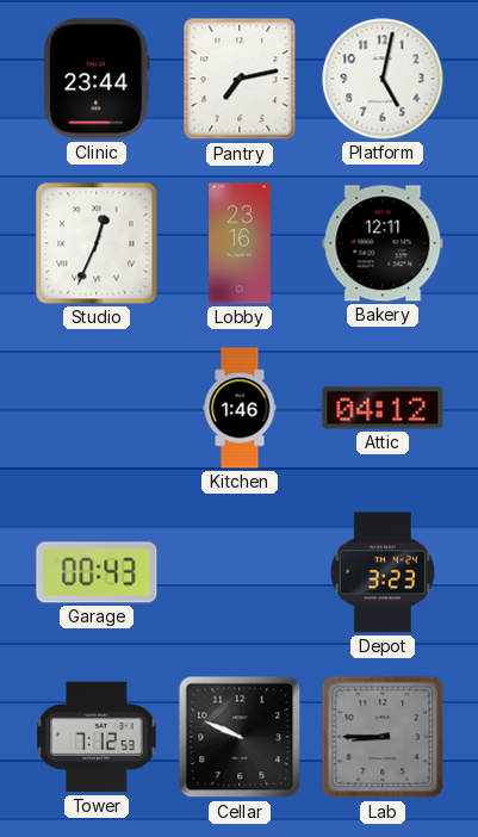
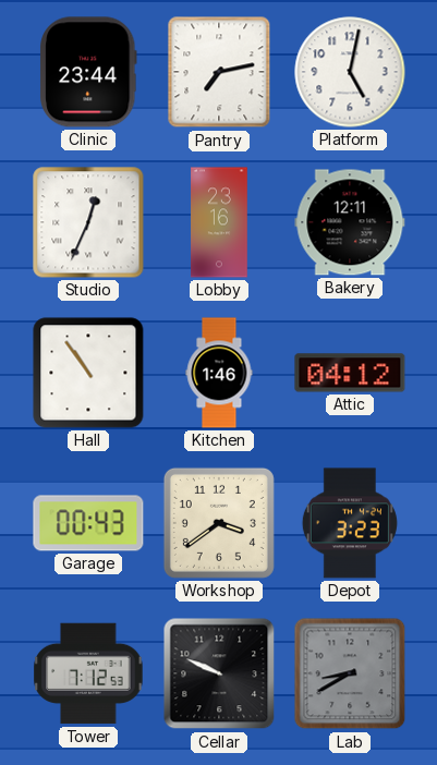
Hall: none -> 10:54 (88, 373)
Workshop: none -> 3:39 (219, 523)
Lab: 8:45 -> 8:40 (350, 673)
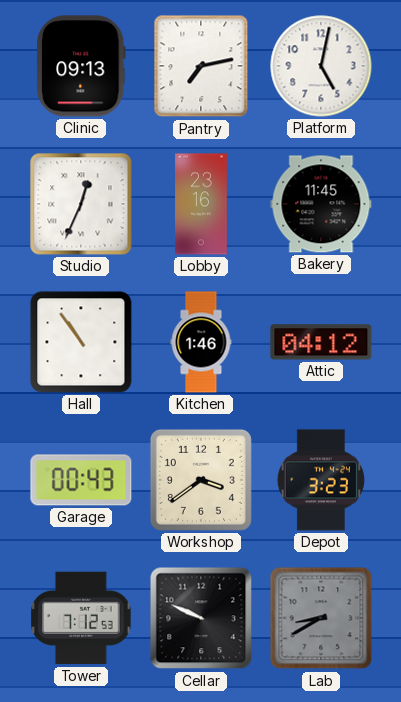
Clinic: 23:44 -> 09:13 (82, 66)
Bakery: 12:11 -> 11:45 (321, 204)
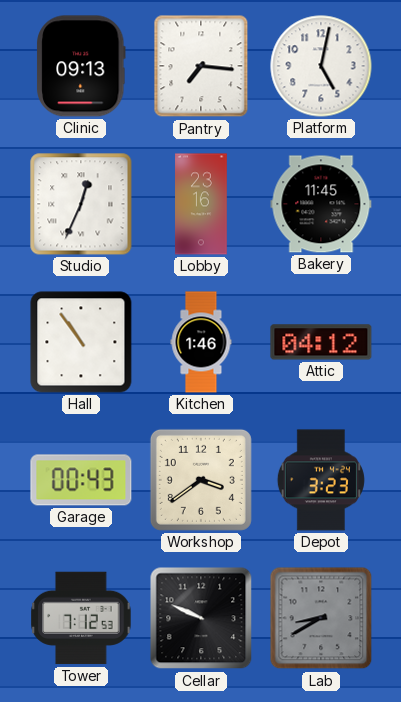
Pantry: 7:13 -> 7:16 (201, 66)
